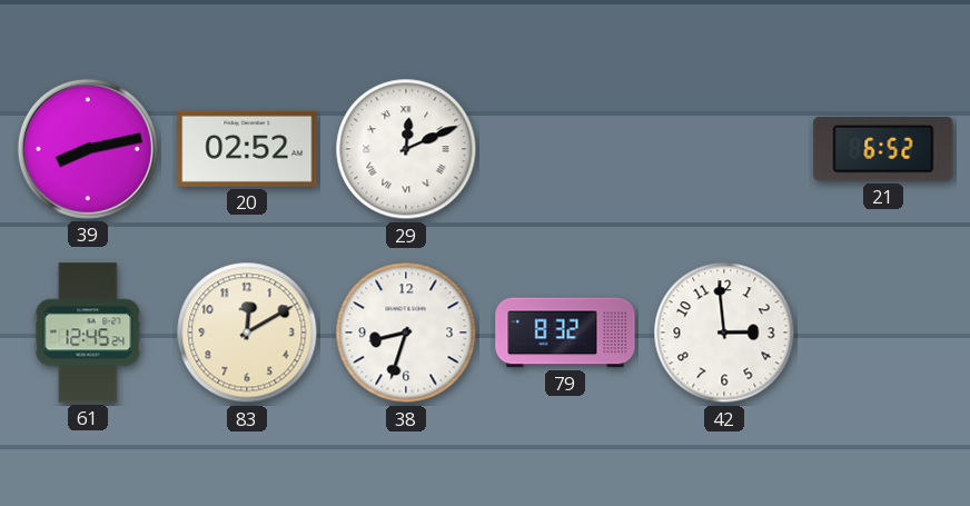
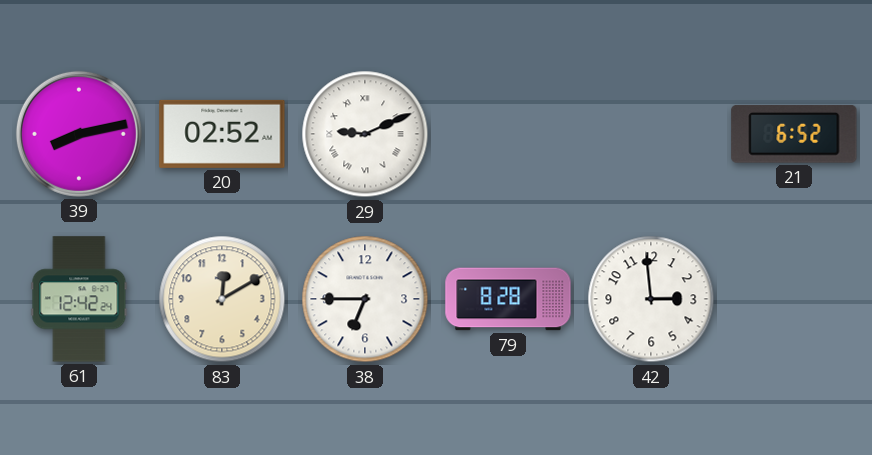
29: 12:11 -> 9:11 (365, 134)
61: 12:45 -> 12:42 (79, 299)
38: 8:33 -> 6:45 (365, 299)
79: 8:32 -> 8:28 (508, 299)
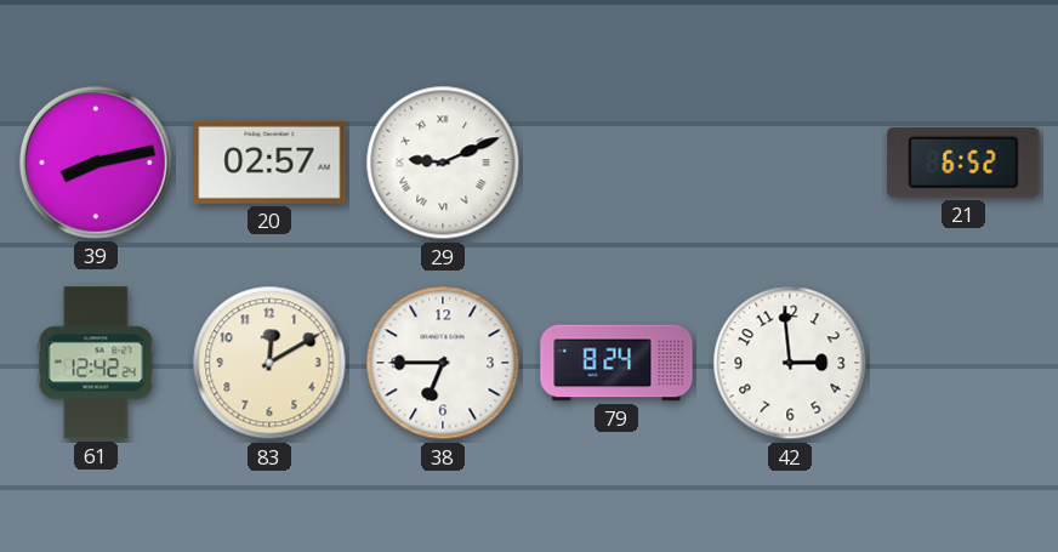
20: 02:52 -> 02:57 (269, 163)
79: 8:28 -> 8:24 (616, 363)
